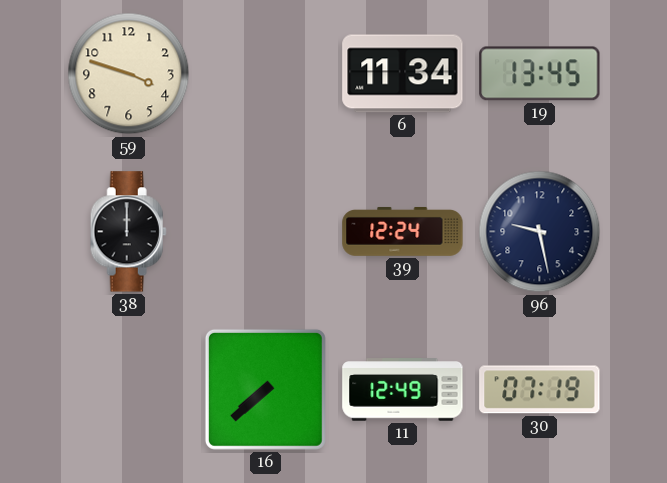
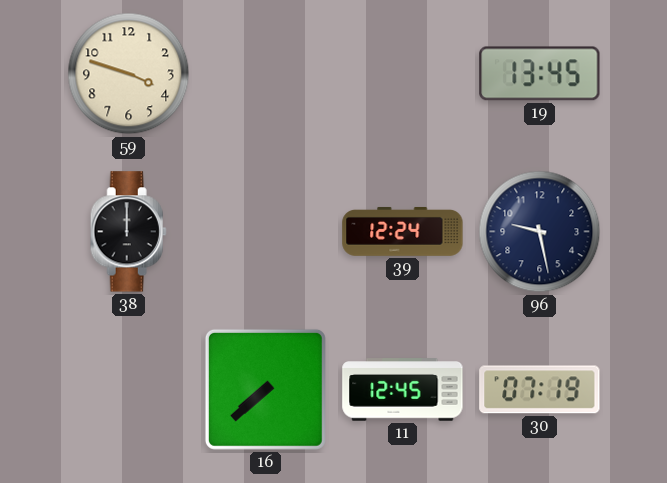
6: 11:34 -> none (403, 74)
11: 12:49 -> 12:45 (403, 390)
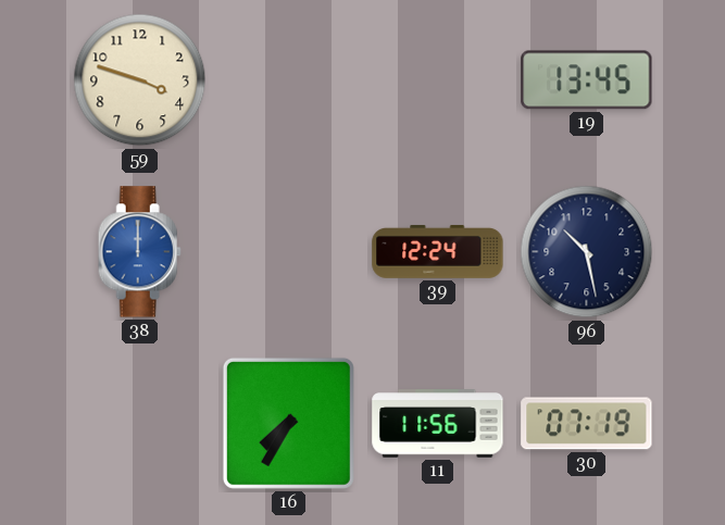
38 dial: black -> blue (139, 252)
96: 9:28 -> 10:28 (587, 252)
16: 7:38 -> 7:35 (288, 423)
11: 12:45 -> 11:56 (438, 424)
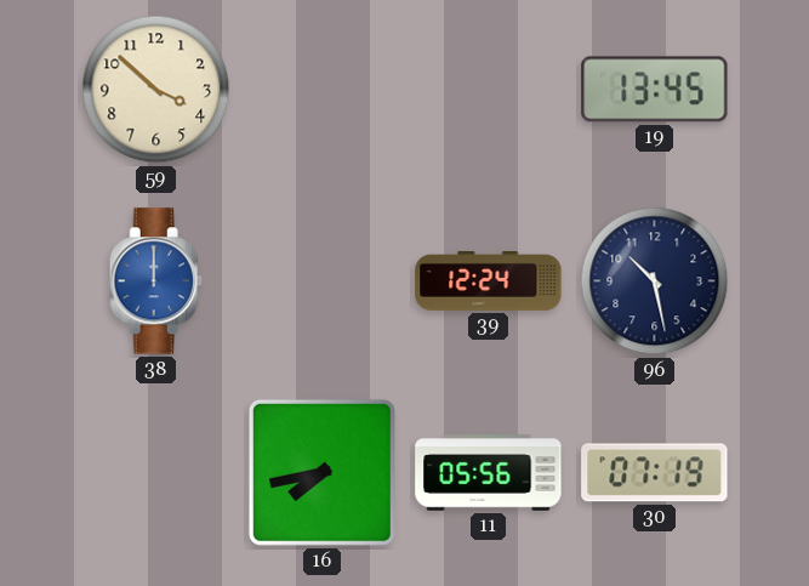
59: 3:48 -> 3:52 (156, 90)
16: 7:35 -> 7:43 (321, 472)
11: 11:56 -> 05:56 (489, 473)
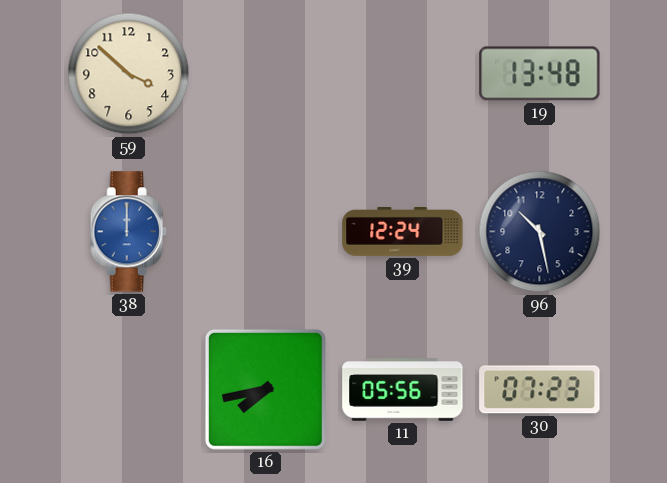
19: 13:45 -> 13:48 (540, 74)
30: 07:19 -> 07:23 (540, 390)
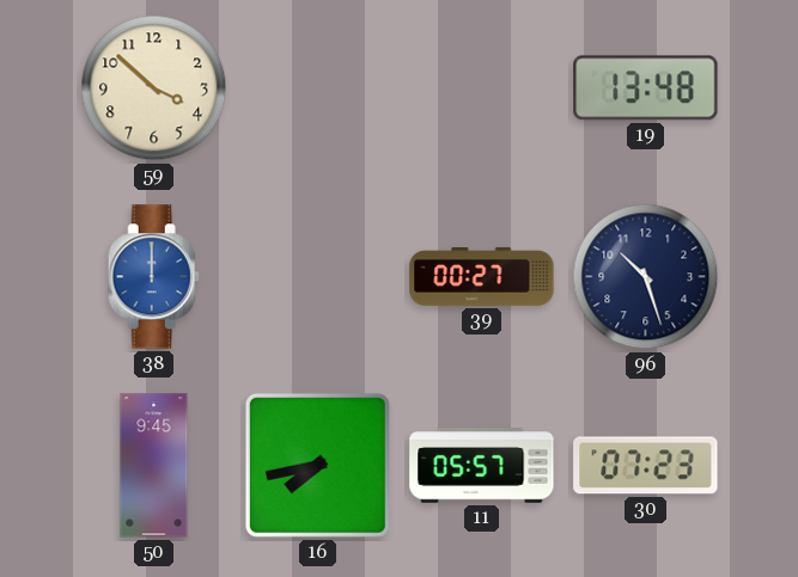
39: 12:24 -> 00:27 (482, 276)
96: 10:28 -> 10:27 (646, 277)
50: none -> 9:45 (154, 466)
11: 05:56 -> 05:57 (482, 466)
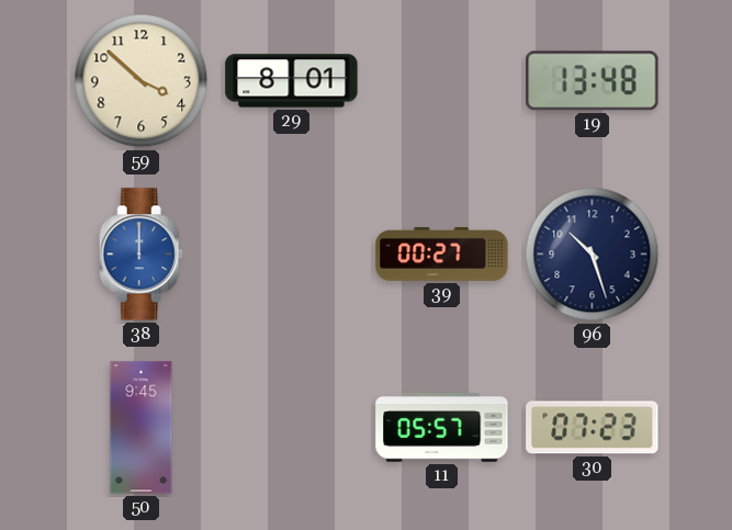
29: none -> 8:01 (292, 81)
16: 7:43 -> none (317, 465)
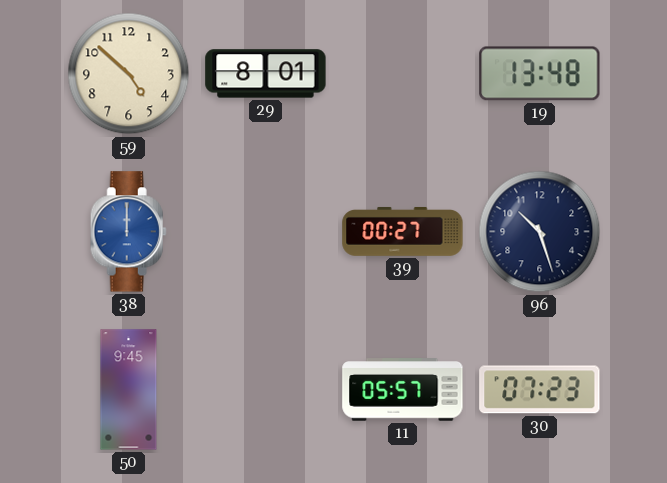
59: 3:52 -> 4:52 (129, 74)
